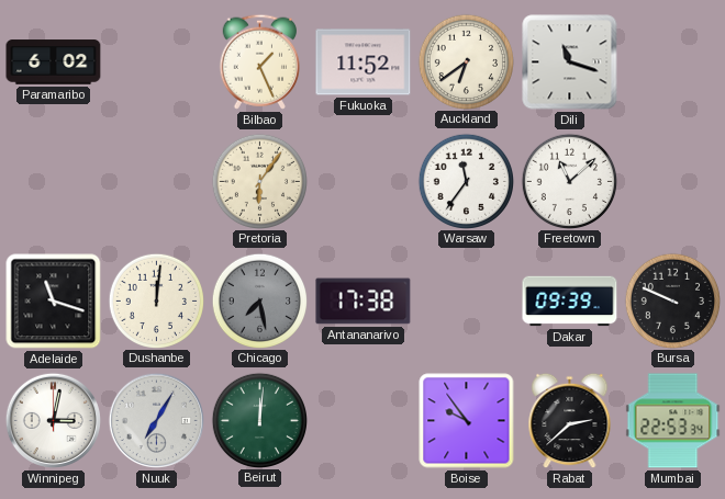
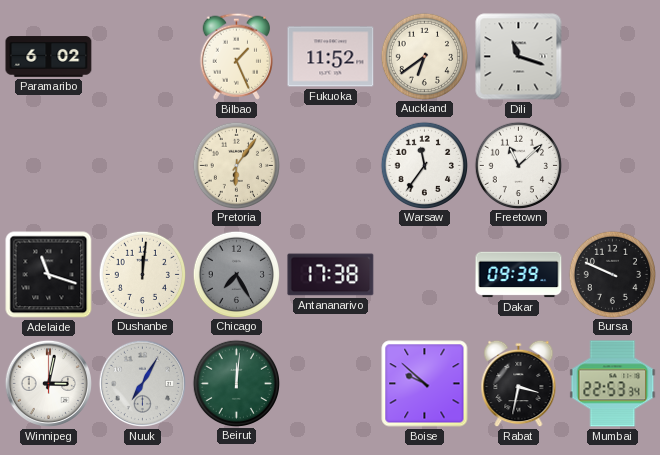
Chicago: 7:28 -> 7:25 (236, 274)
Boise: 9:54 -> 9:52 (425, 384)
Rabat: 2:38 -> 3:32 (519, 384)
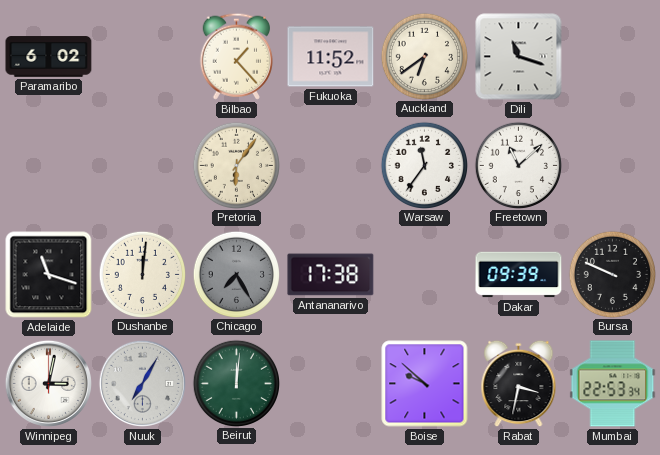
Bilbao: 1:26 -> 1:23 (236, 56)
